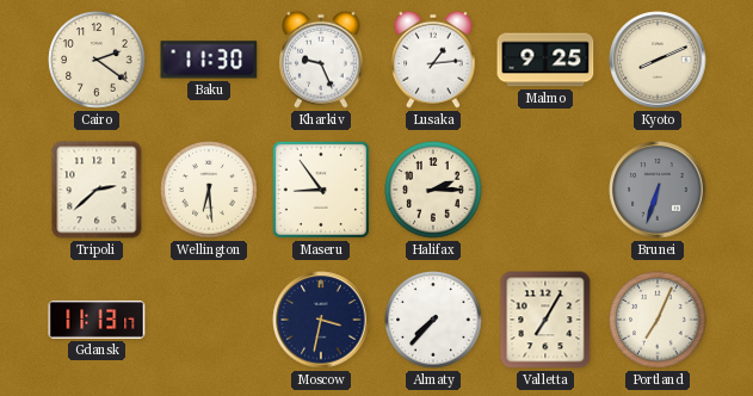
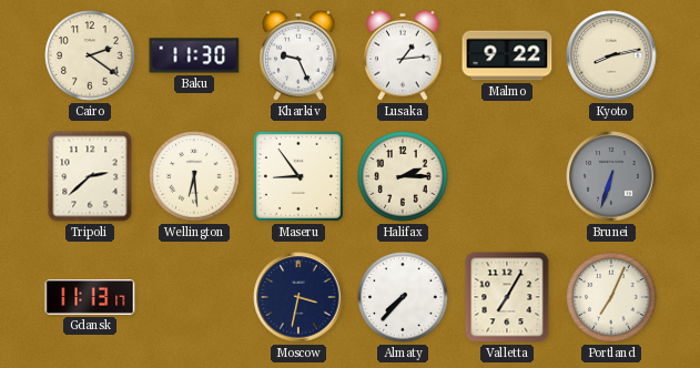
Malmo: 9:25 -> 9:22 (507, 55)
Kyoto: 8:11 -> 8:13 (611, 55)
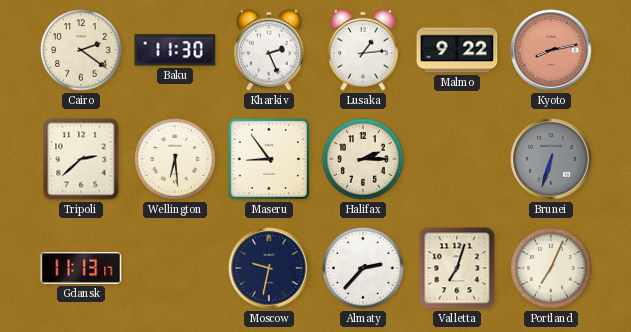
Kharkiv: 9:26 -> 2:26 (269, 50)
Kyoto dial: cream -> salmon (551, 50)
Moscow: 3:32 -> 9:32 (269, 268)
Almaty: 7:37 -> 2:37 (363, 268)
Valletta: 7:05 -> 7:03 (457, 268)
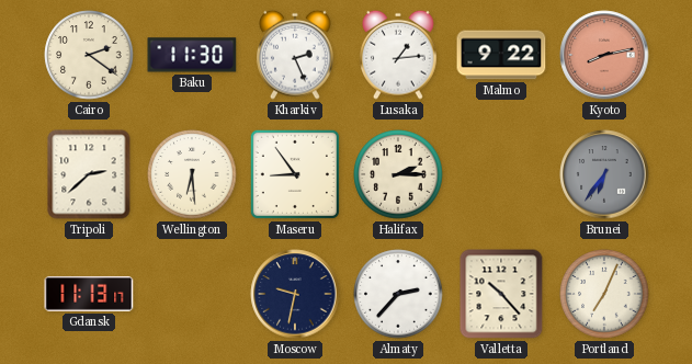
Brunei: 6:33 -> 6:36 (604, 174)
Valletta: 7:03 -> 10:23 (501, 294)
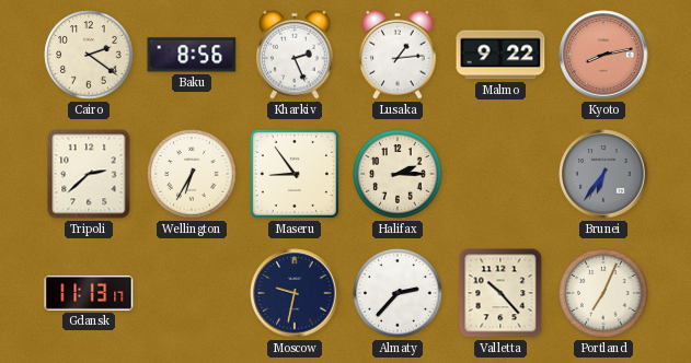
Baku: 11:30 -> 8:56 (192, 55)
Wellington: 6:29 -> 6:35 (192, 174)
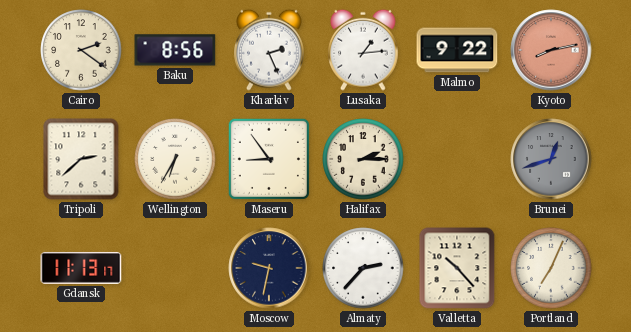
Brunei: 6:36 -> 12:42 (551, 159)
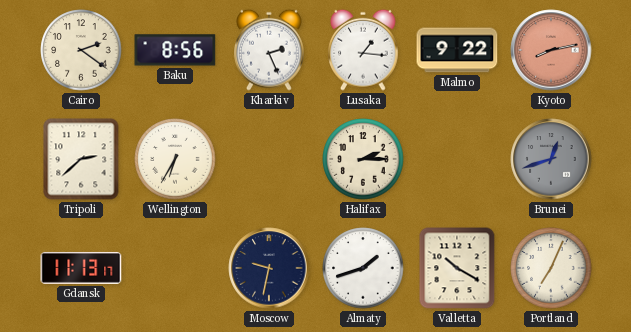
Lusaka: 1:14 -> 1:16 (363, 50)
Maseru: 8:54 -> none (269, 159)
Almaty: 2:37 -> 1:42 (363, 268)
Valletta: 10:23 -> 10:20 (457, 268)
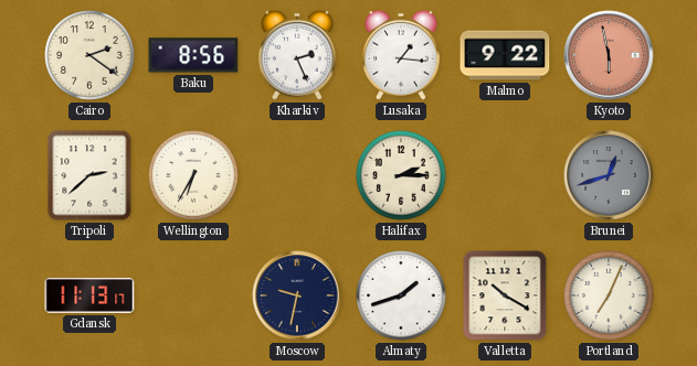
Kyoto: 8:13 -> 5:58 (609, 55)
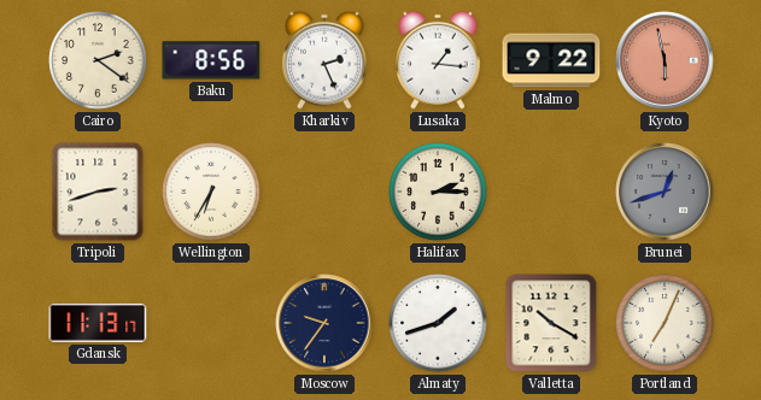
Tripoli: 2:38 -> 2:42 (98, 192)
Moscow: 9:32 -> 9:36 (324, 323)
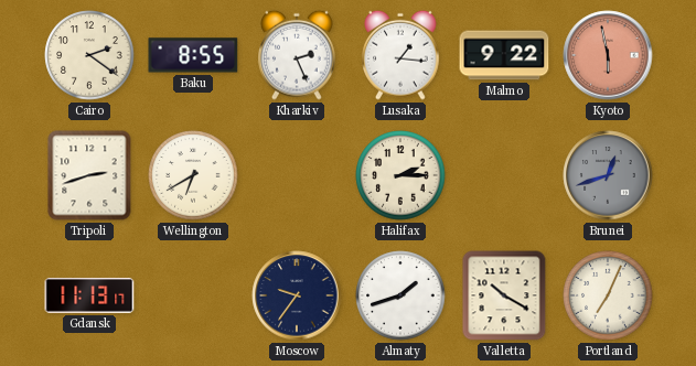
Baku: 8:56 -> 8:55 (193, 55)
Wellington: 6:35 -> 6:40 (193, 175)
